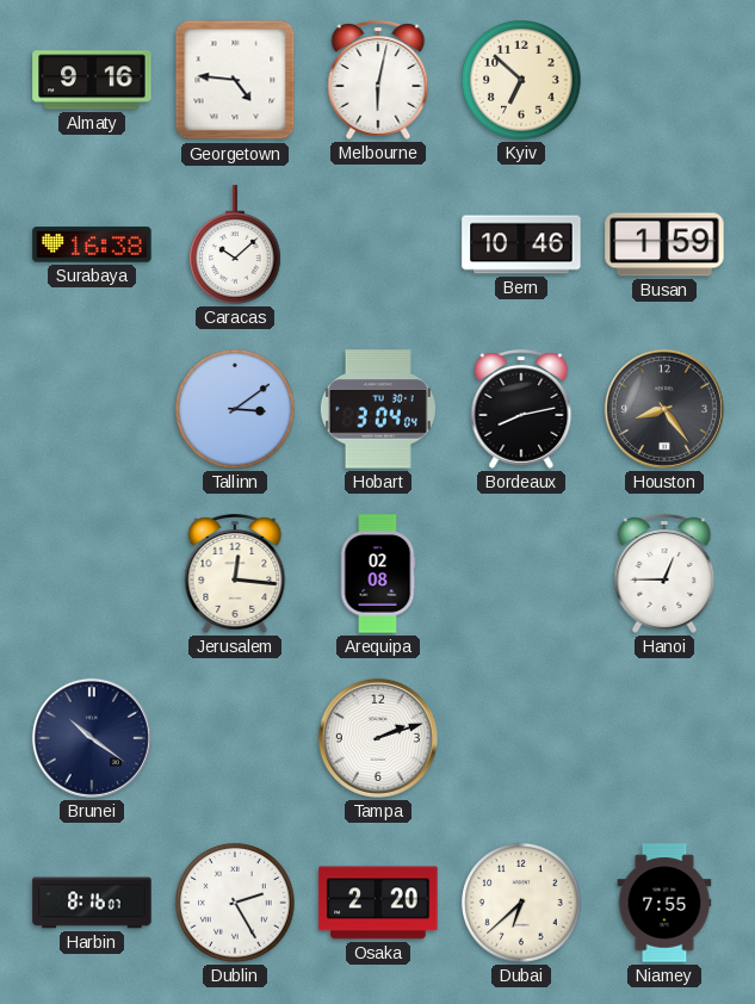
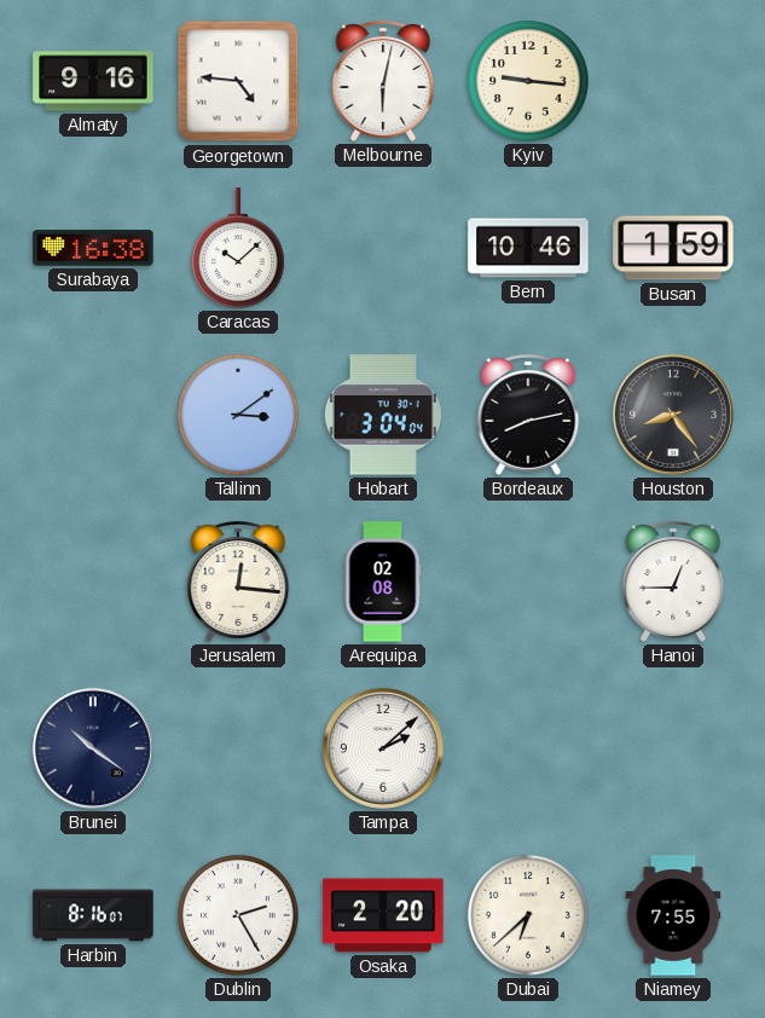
Kyiv: 6:52 -> 9:16 (528, 81)
Tampa: 2:12 -> 2:08 (383, 748)
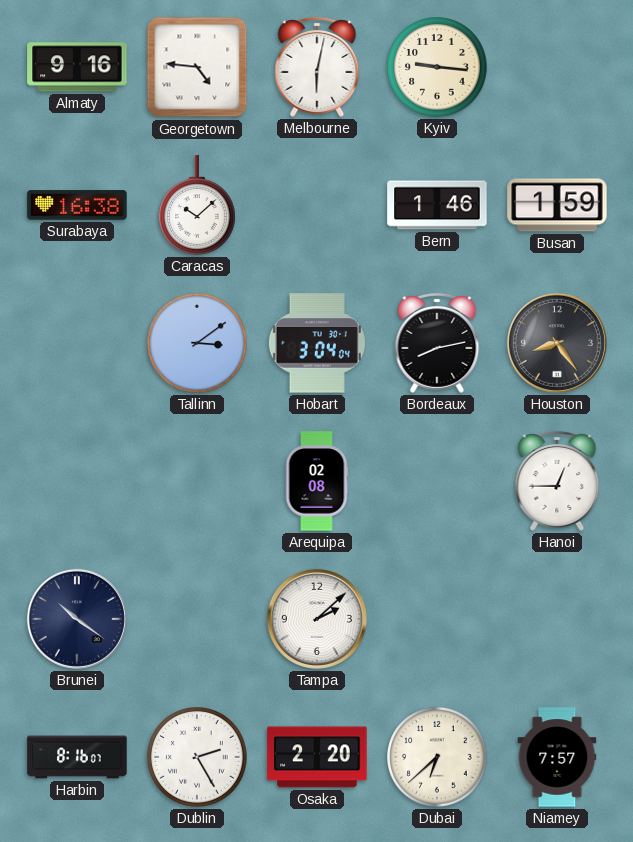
Bern: 10:46 -> 1:46 (437, 205)
Jerusalem: 12:16 -> none (238, 583)
Niamey: 7:55 -> 7:57 (557, 757)
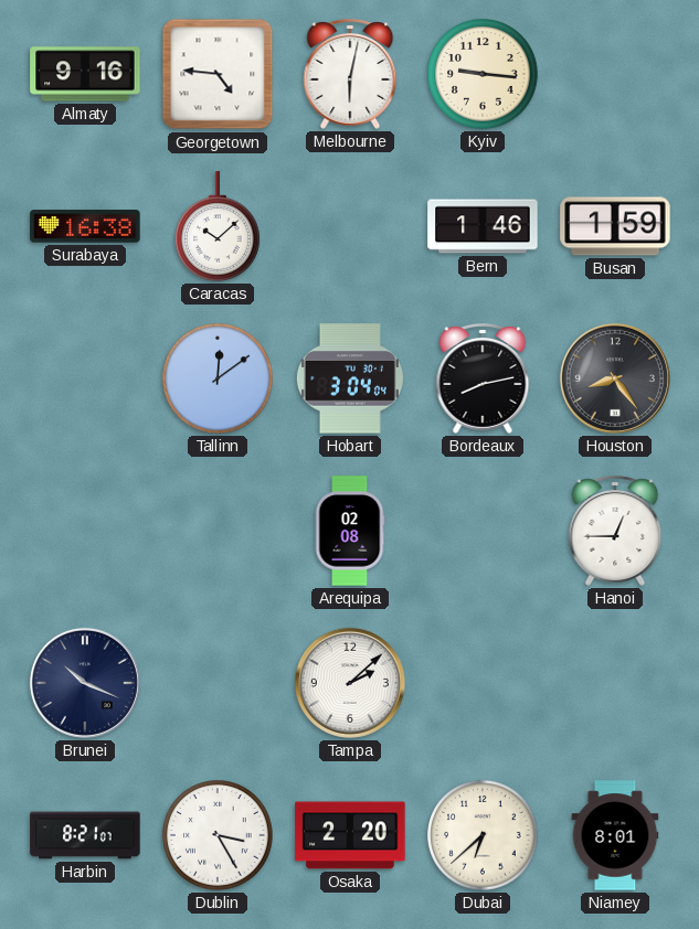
Tallinn: 3:09 -> 12:09 (218, 378)
Brunei: 10:21 -> 10:19 (85, 683)
Harbin: 8:16 -> 8:21 (85, 835)
Dublin: 2:25 -> 3:25 (218, 835)
Niamey: 7:57 -> 8:01 (615, 835)
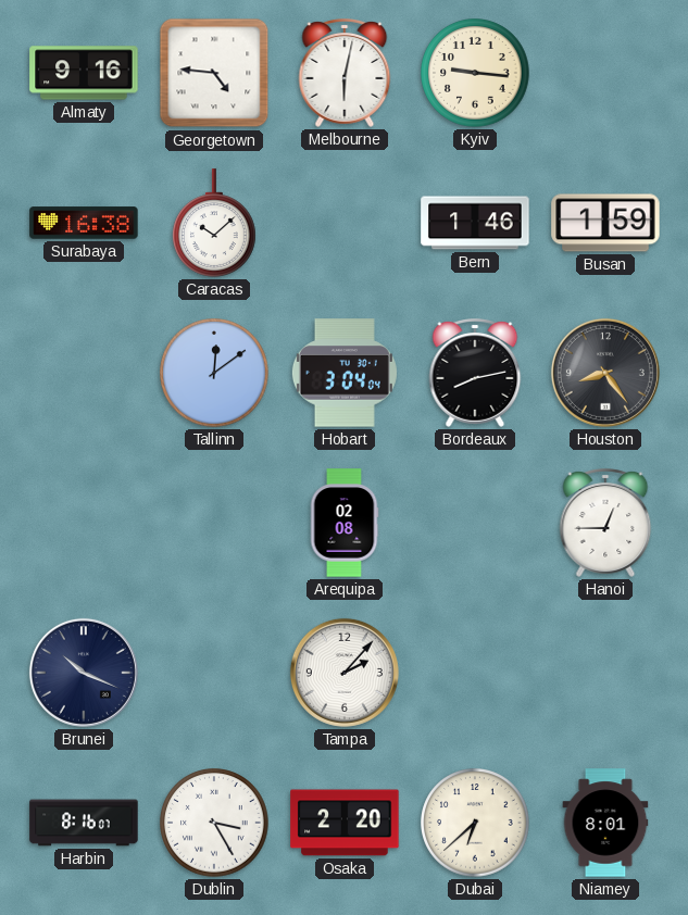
Tampa: 2:08 -> 2:07 (345, 673)
Harbin: 8:21 -> 8:16 (84, 823)
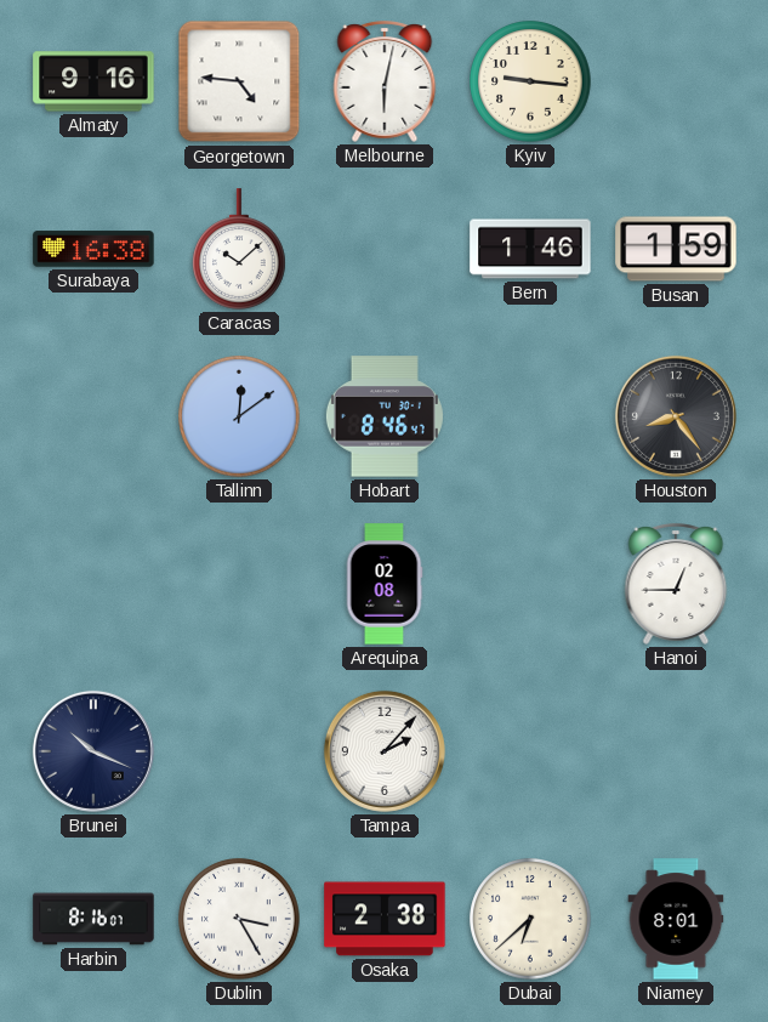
Hobart: 3:04 -> 8:46 (385, 416)
Bordeaux: 8:13 -> none (475, 374)
Osaka: 2:20 -> 2:38 (385, 919)
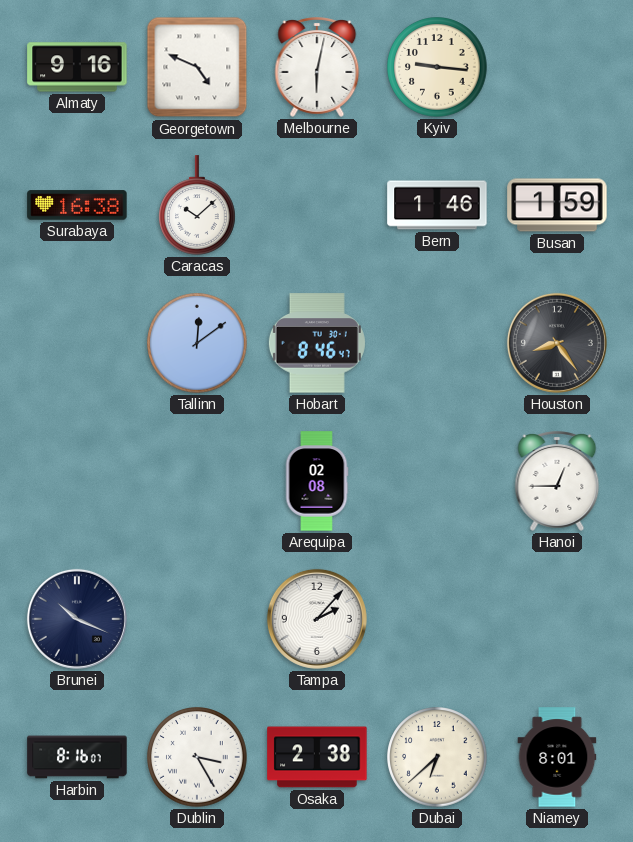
Georgetown: 4:46 -> 4:49 (197, 67)
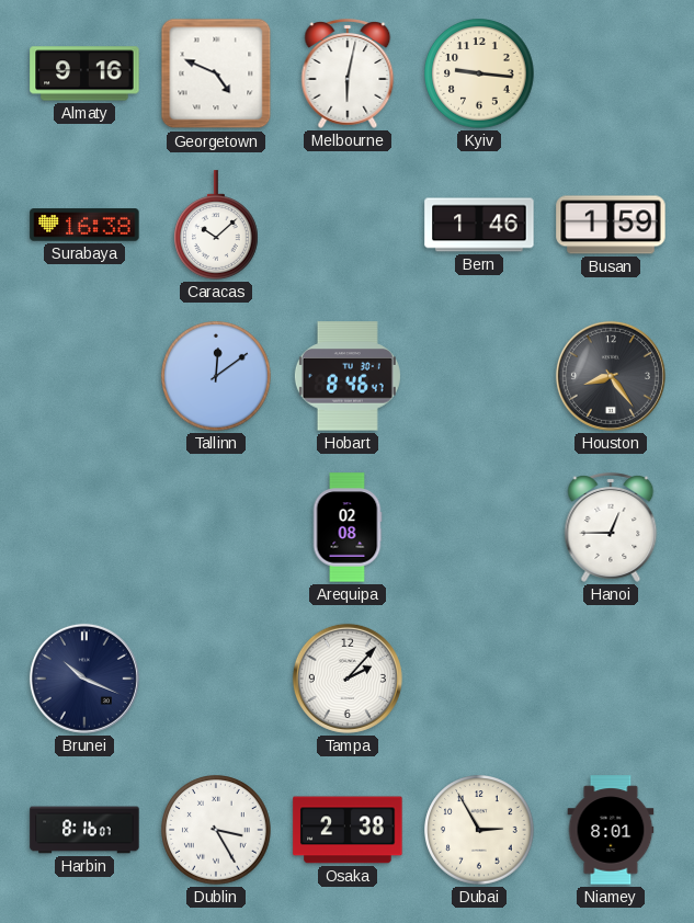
Dubai: 6:38 -> 2:55 (479, 830)
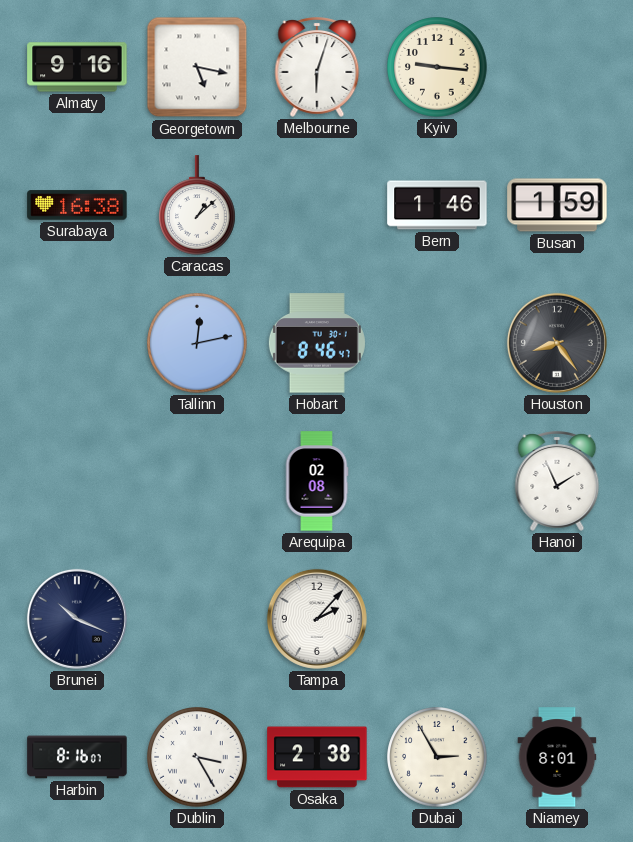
Georgetown: 4:49 -> 5:17 (197, 67)
Melbourne: 6:02 -> 6:03 (317, 68)
Caracas: 10:08 -> 1:08 (198, 205)
Tallinn: 12:09 -> 12:13 (197, 343)
Hanoi: 12:45 -> 1:56 (557, 482)
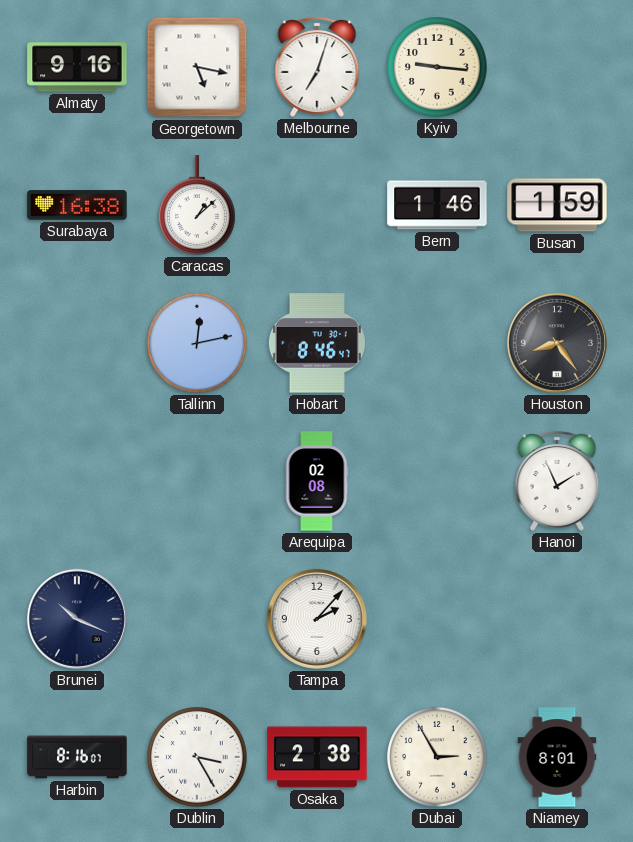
Melbourne: 6:03 -> 7:03 (317, 68)
